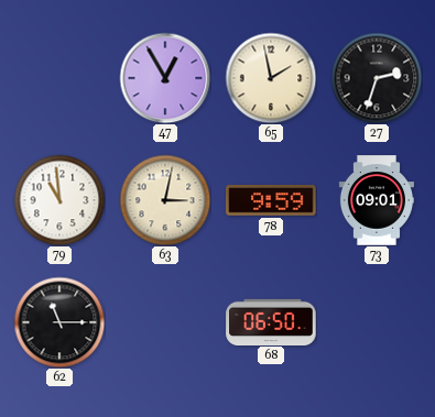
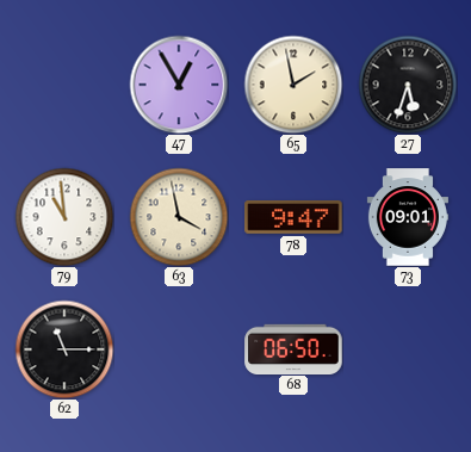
27: 2:33 -> 5:33 (408, 85)
63: 3:02 -> 3:58 (179, 217)
78: 9:59 -> 9:47 (293, 217)
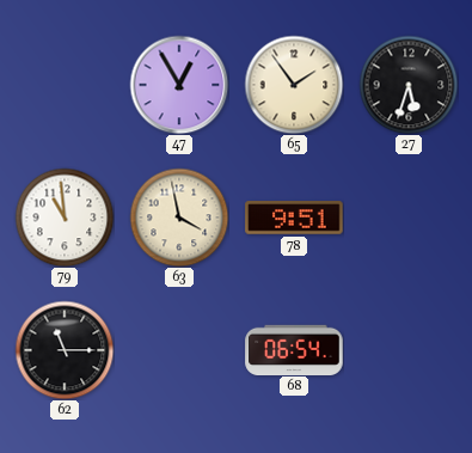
65: 1:58 -> 1:54 (294, 85)
78: 9:47 -> 9:51 (294, 218)
73: 09:01 -> none (408, 217)
68: 06:50 -> 06:54 (294, 349)
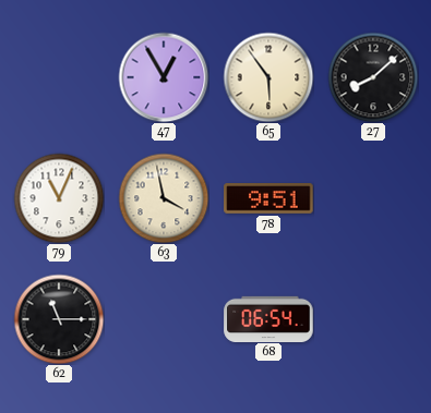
65: 1:54 -> 5:54 (268, 77)
27: 5:33 -> 8:08 (373, 77)
79: 10:59 -> 11:04 (59, 198)
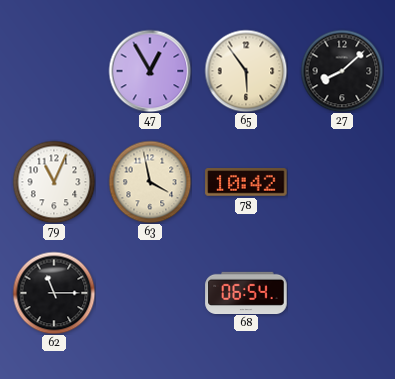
78: 9:51 -> 10:42 (246, 182)
